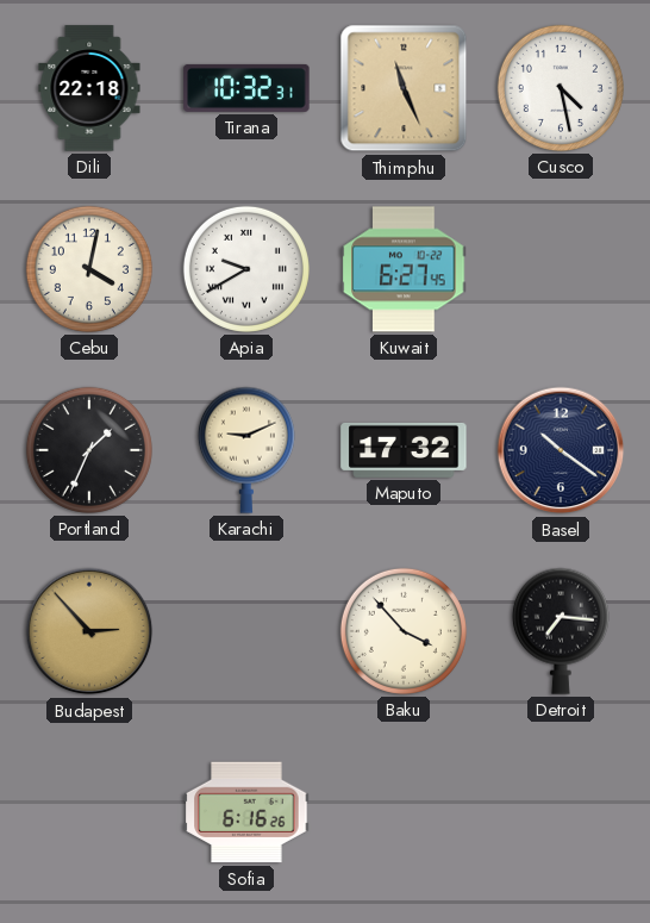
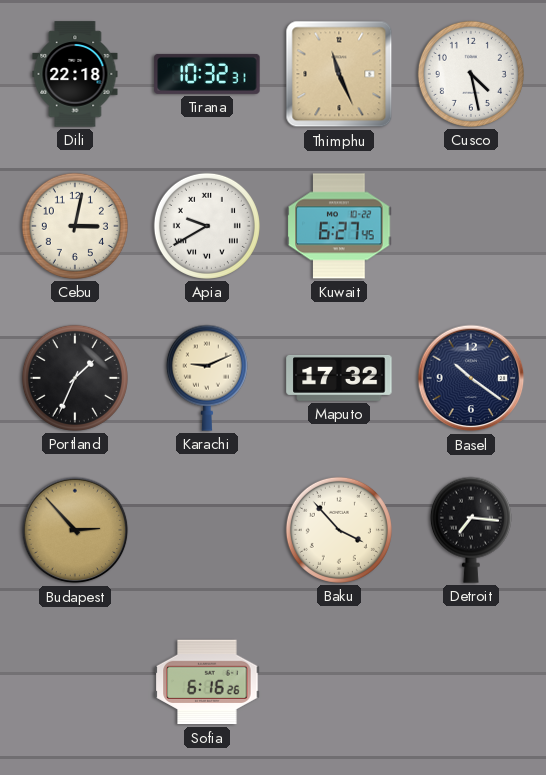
Cebu: 4:02 -> 3:02 (75, 226)
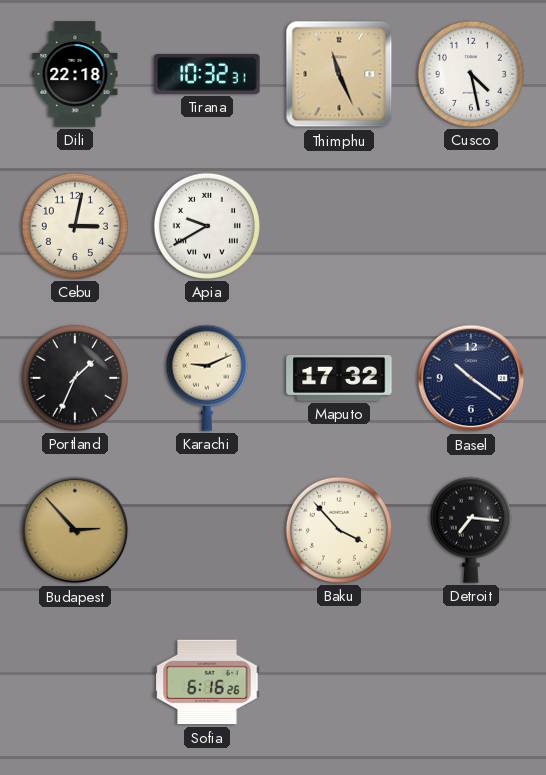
Kuwait: 6:27 -> none (339, 226)
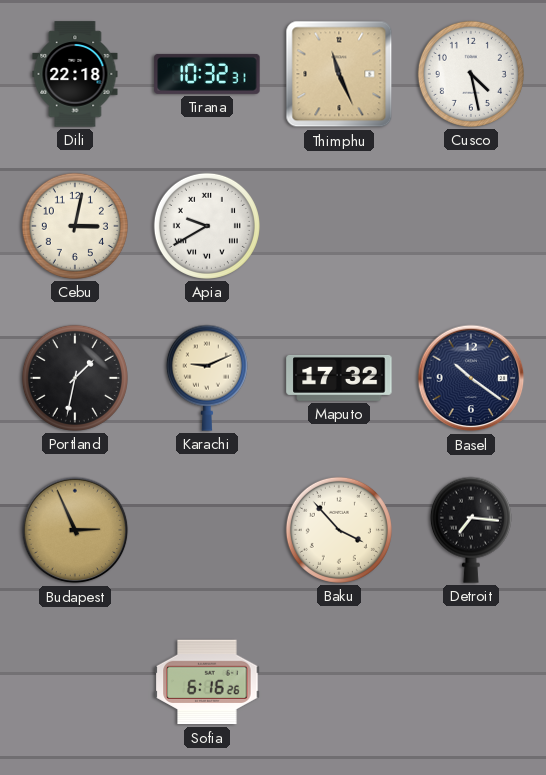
Portland: 1:34 -> 1:32 (75, 378)
Budapest: 2:53 -> 2:56 (75, 530)
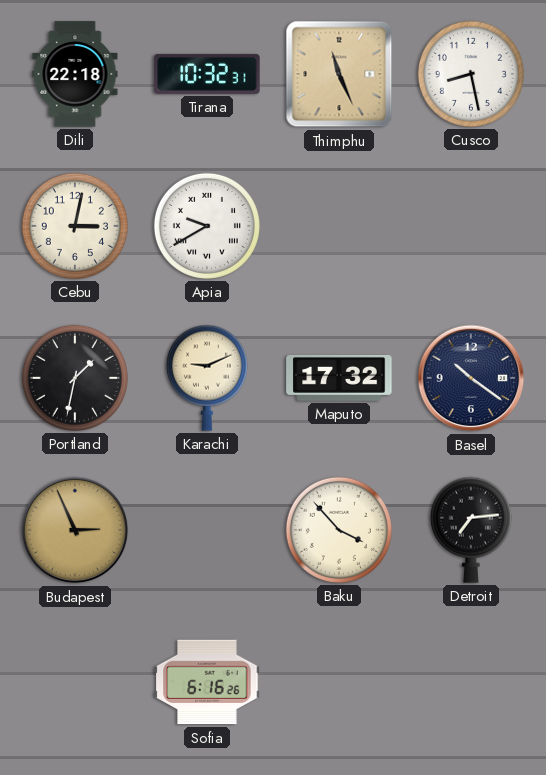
Cusco: 4:28 -> 8:28 (471, 74)
Detroit: 7:16 -> 7:14 (471, 530)
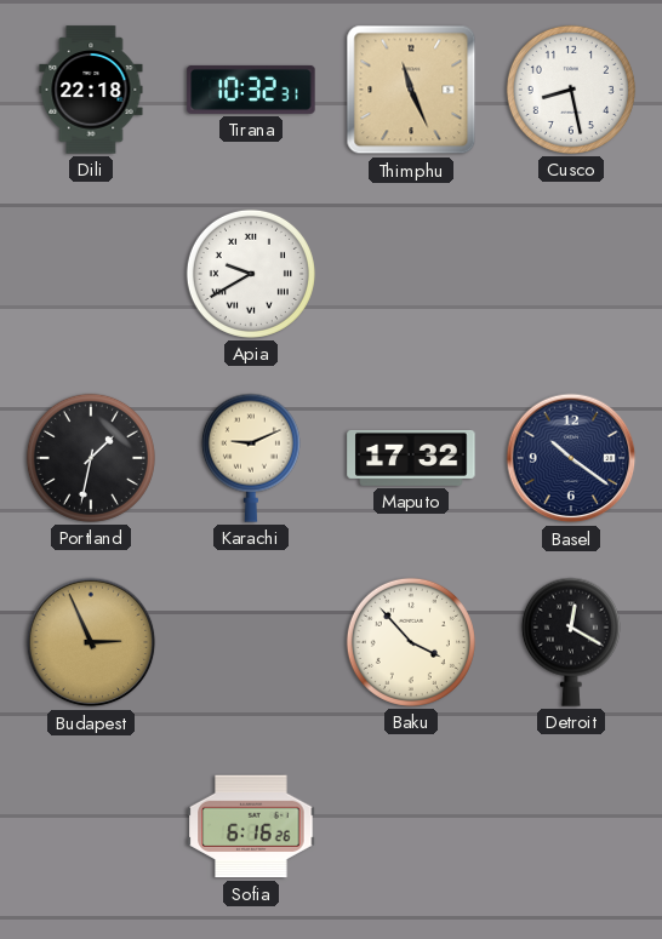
Cebu: 3:02 -> none (75, 226)
Detroit: 7:14 -> 12:20 (571, 642)
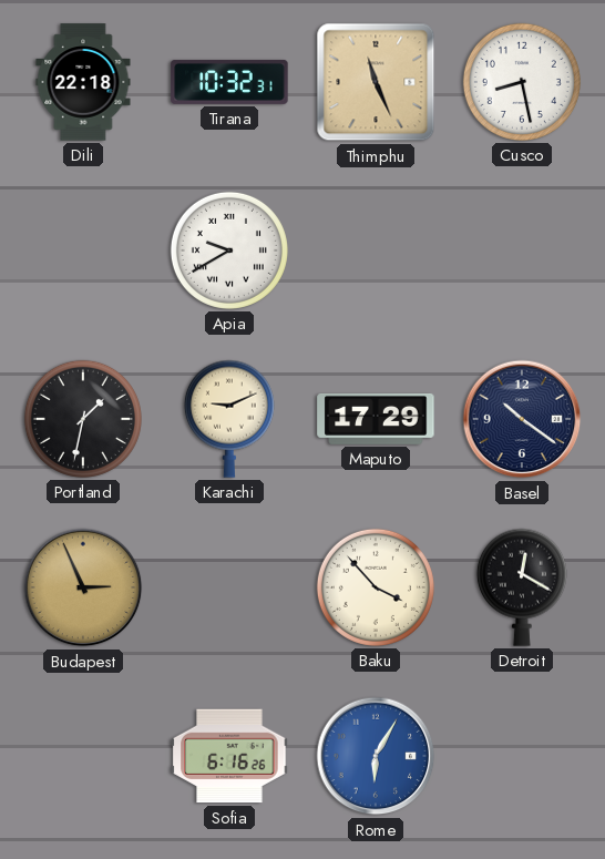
Maputo: 17:32 -> 17:29 (376, 419)
Rome: none -> 6:05 (376, 756)
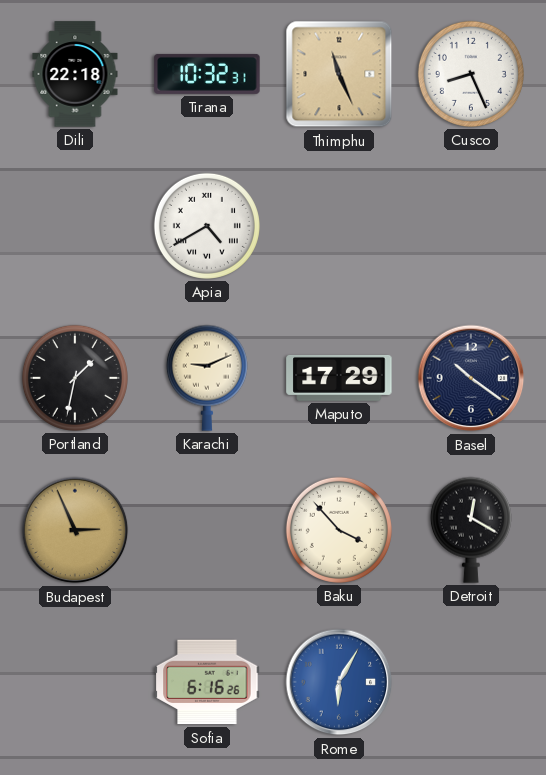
Cusco: 8:28 -> 8:26 (471, 74)
Apia: 9:40 -> 4:40 (207, 226)
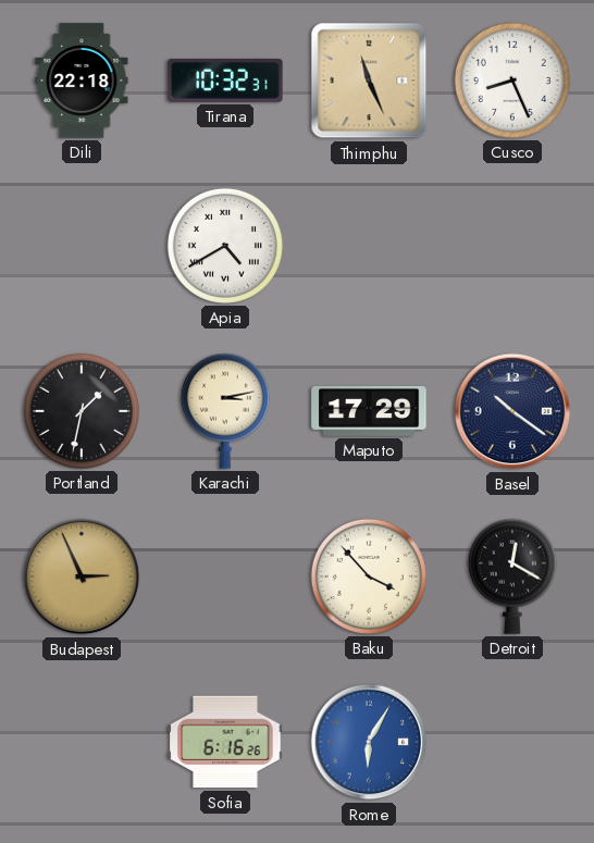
Karachi: 9:11 -> 3:13 (225, 411)
